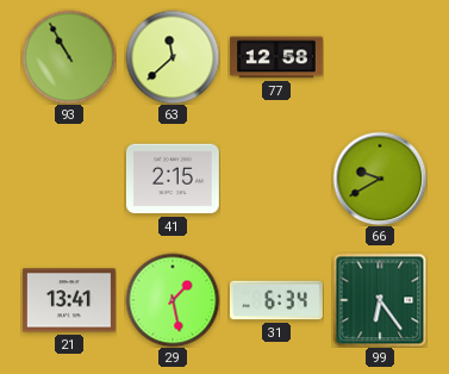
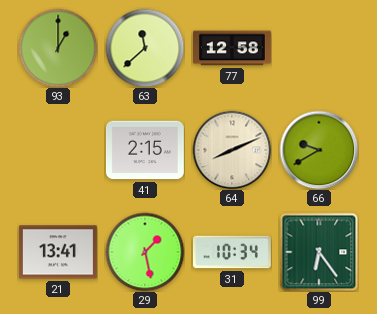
93: 10:55 -> 1:00 (58, 48)
64: none -> 8:11 (232, 150)
31: 6:34 -> 10:34 (232, 252)
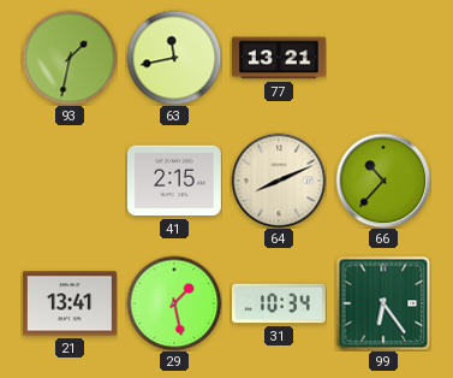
93: 1:00 -> 1:32 (70, 58)
63: 11:38 -> 11:43 (174, 58)
77: 12:58 -> 13:21 (279, 58)
66: 9:40 -> 10:37 (383, 181)
